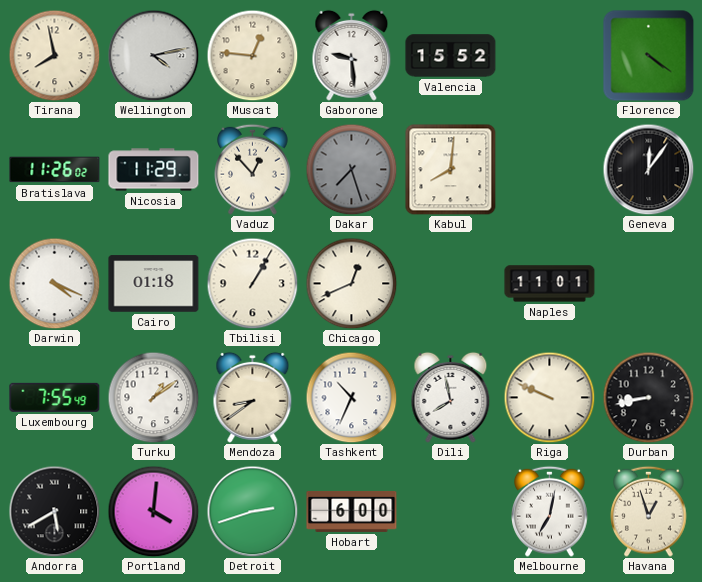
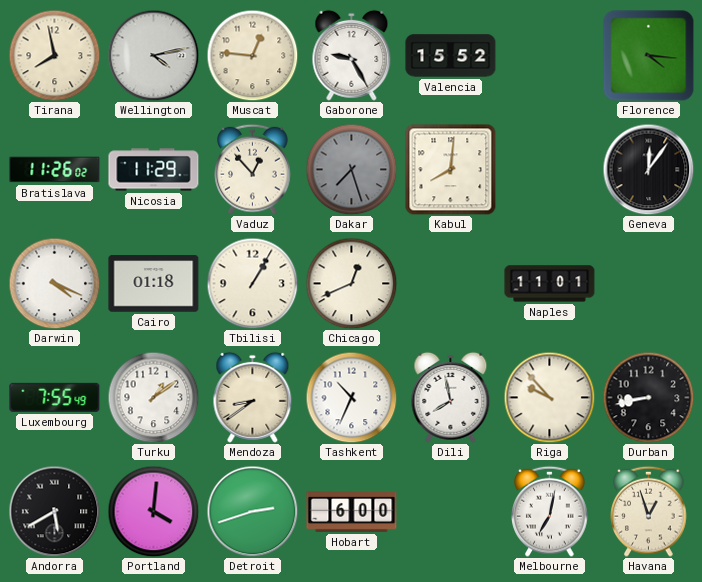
Gaborone: 9:29 -> 9:25 (352, 55)
Florence: 4:21 -> 4:16 (649, 56)
Riga: 9:49 -> 9:53 (549, 397)
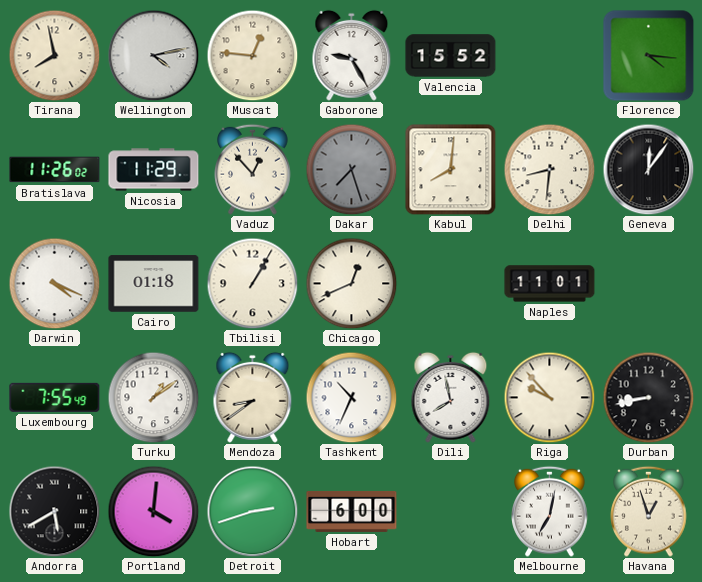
Delhi: none -> 8:31 (549, 169)
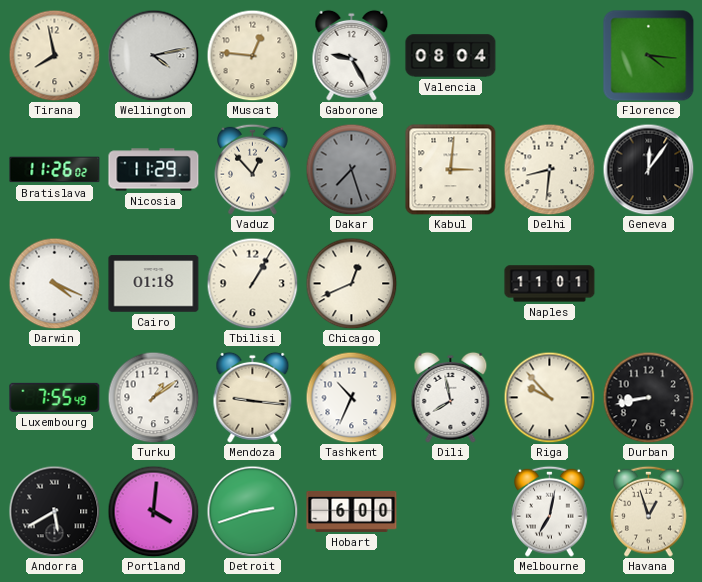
Valencia: 15:52 -> 08:04 (451, 56)
Kabul: 8:01 -> 3:01 (451, 170)
Mendoza: 8:39 -> 9:16 (253, 397)
